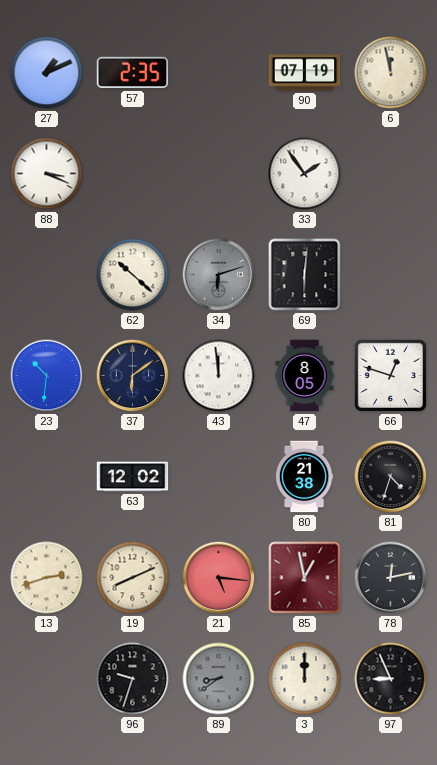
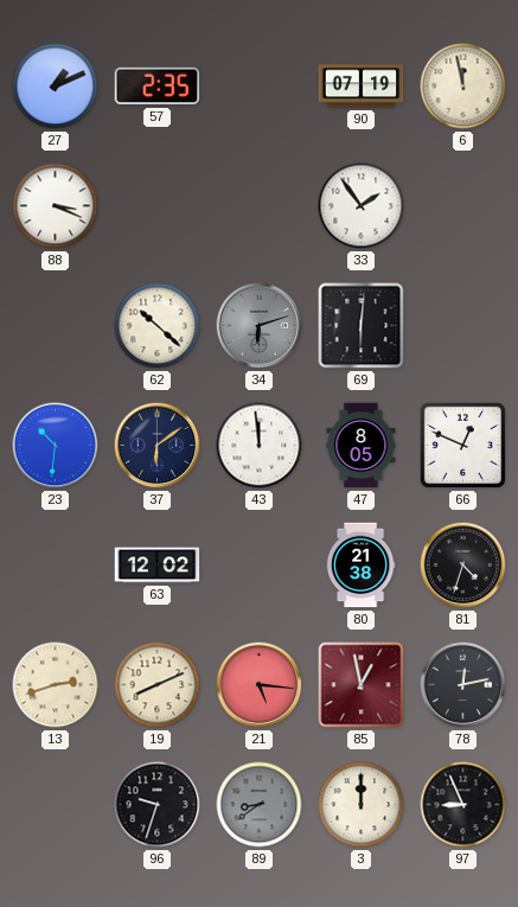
66: 12:48 -> 12:49 (462, 445)
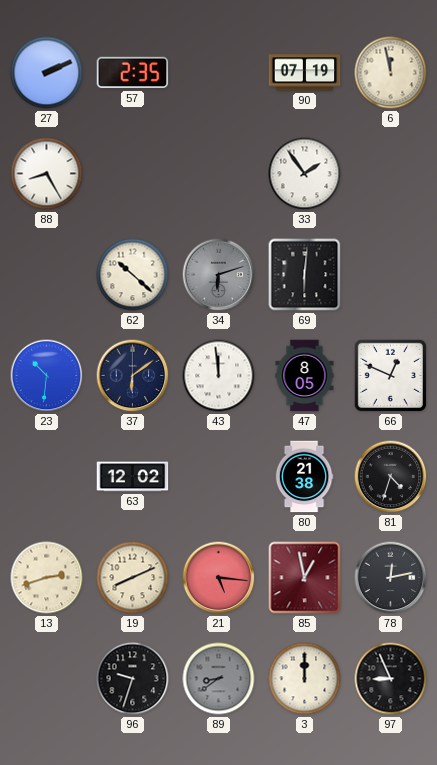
27: 1:11 -> 2:11 (47, 73)
88: 3:19 -> 8:25 (47, 174)
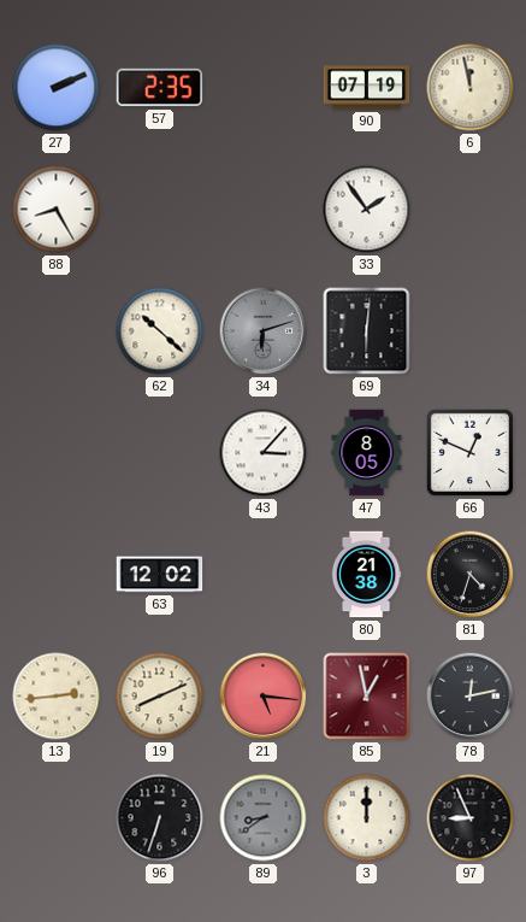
23: 10:31 -> none (47, 376)
37: 6:09 -> none (133, 376)
43: 11:59 -> 3:07 (264, 453)
13: 2:42 -> 2:44 (57, 697)
96: 9:33 -> 6:33 (160, 818)
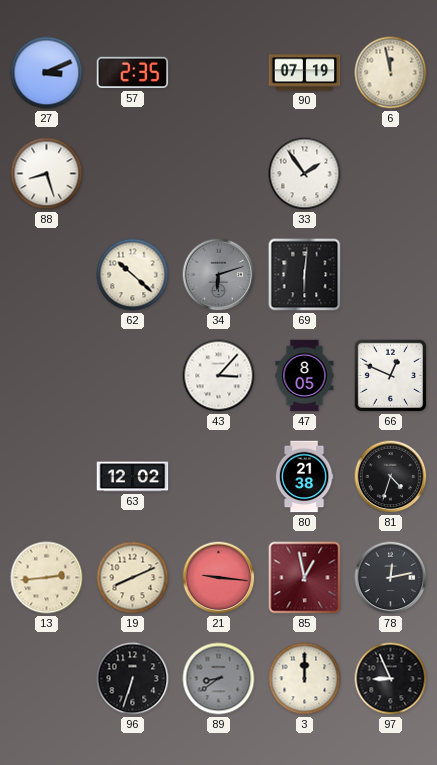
27: 2:11 -> 3:11 (47, 73)
88: 8:25 -> 8:27 (47, 174)
21: 5:16 -> 9:16 (219, 578)
